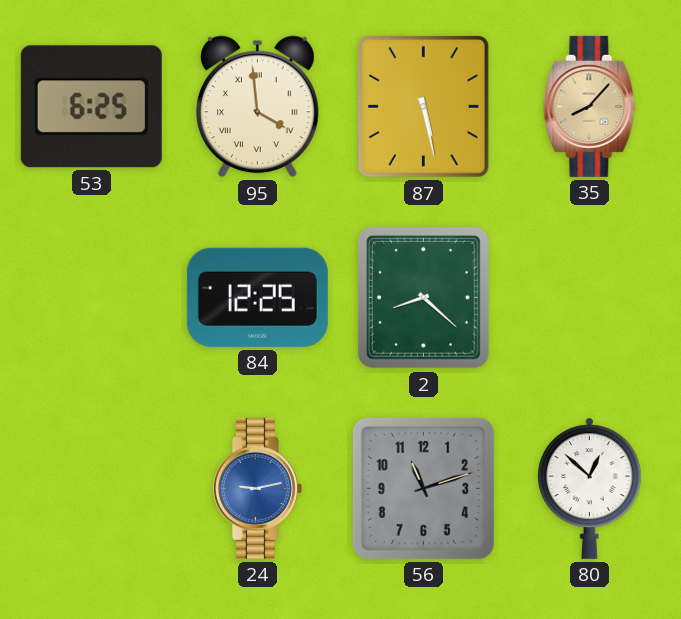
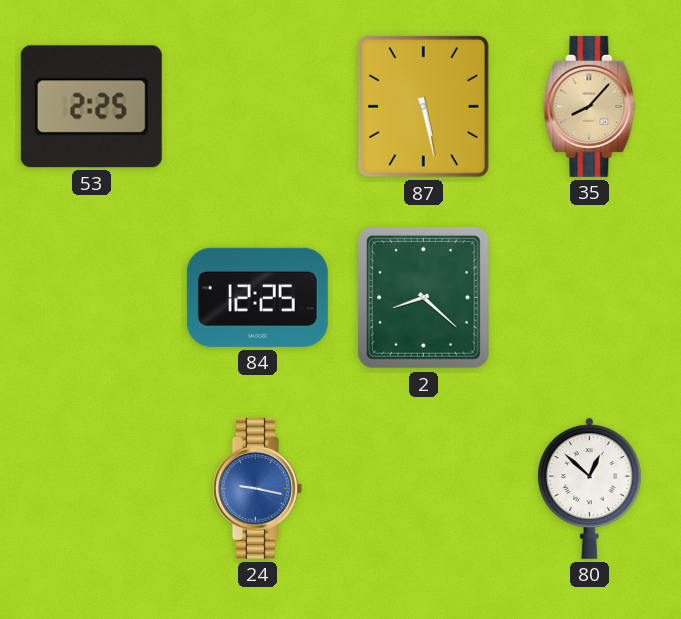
53: 6:25 -> 2:25 (91, 107)
95: 3:59 -> none (257, 107)
24: 9:13 -> 9:17 (257, 488)
56: 11:12 -> none (423, 488)
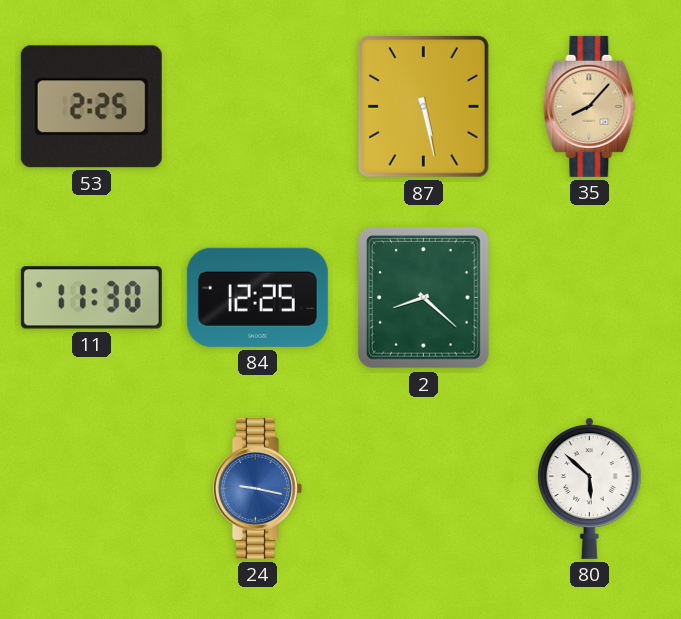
11: none -> 11:30 (91, 298)
80: 12:52 -> 5:52 (590, 488)
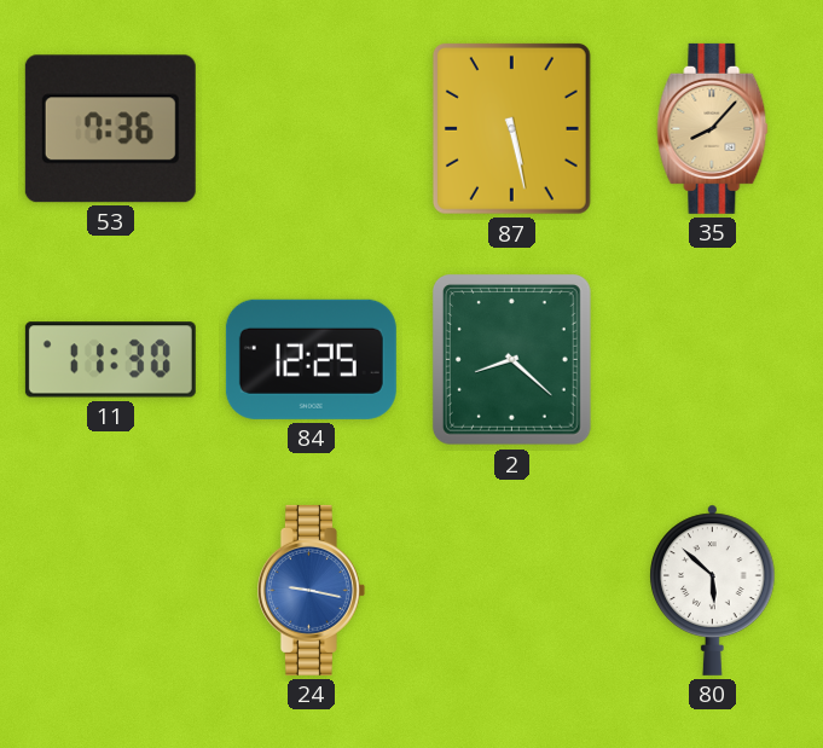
53: 2:25 -> 7:36 (110, 129)
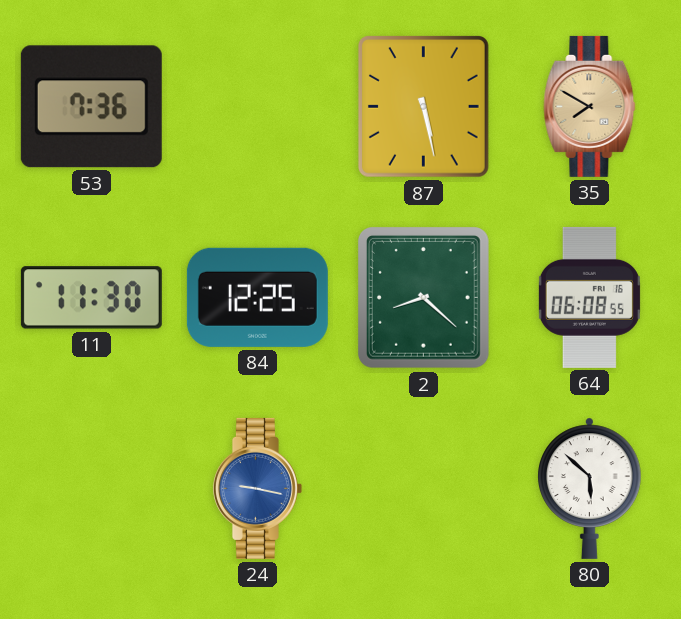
35: 8:07 -> 7:50 (590, 106)
64: none -> 06:08 (589, 297)
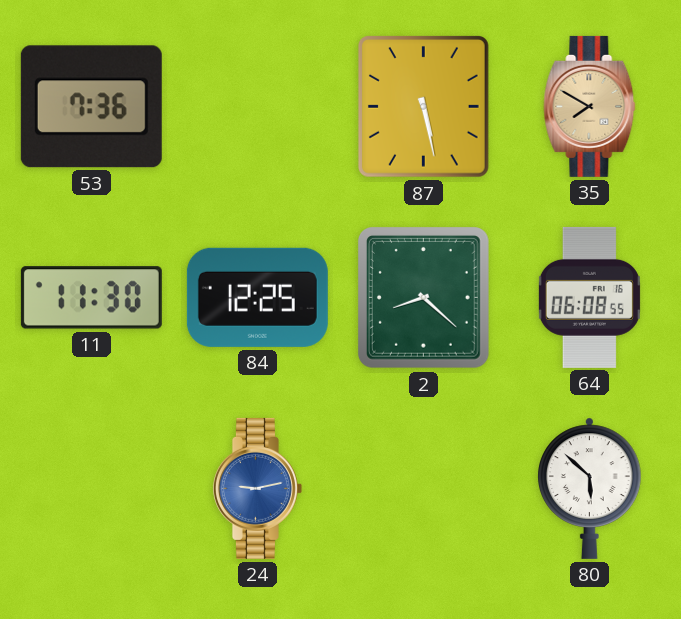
24: 9:17 -> 9:13 (257, 488)
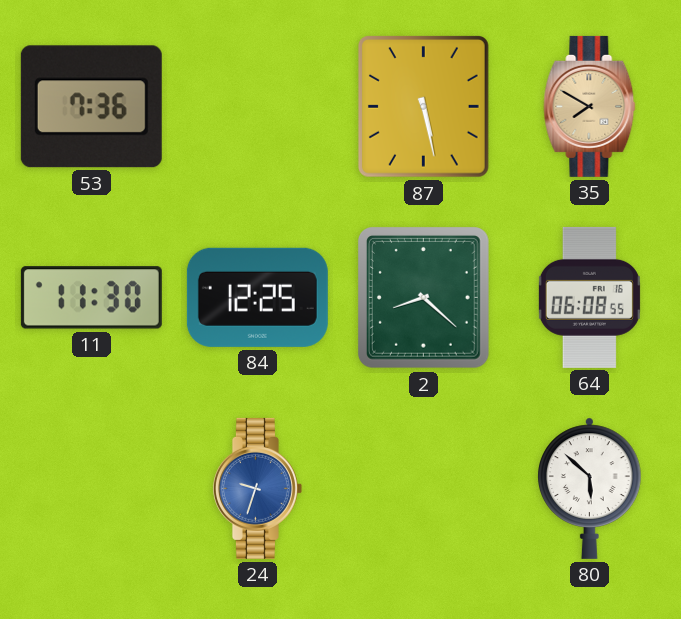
24: 9:13 -> 9:33 (257, 488)
